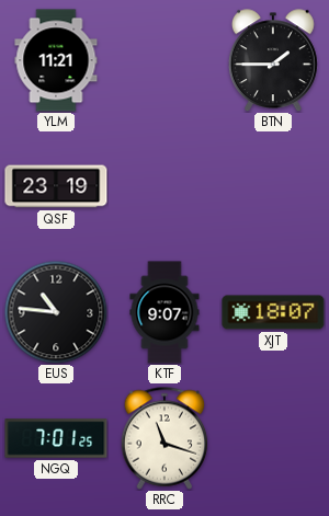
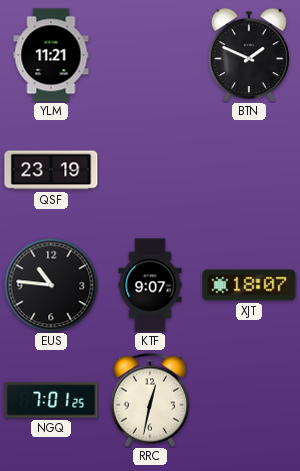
BTN: 1:45 -> 1:49 (249, 55)
RRC: 11:18 -> 12:32 (150, 400)
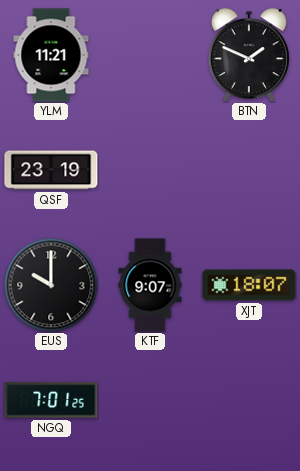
EUS: 10:46 -> 10:00 (51, 285)
RRC: 12:32 -> none (150, 400)
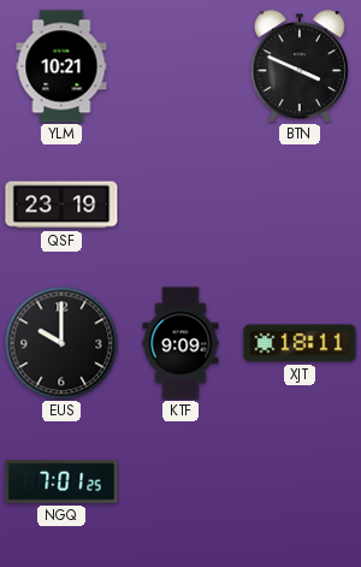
YLM: 11:21 -> 10:21 (61, 66)
BTN: 1:49 -> 3:49 (300, 66)
KTF: 9:07 -> 9:09 (180, 343)
XJT: 18:07 -> 18:11 (300, 343)
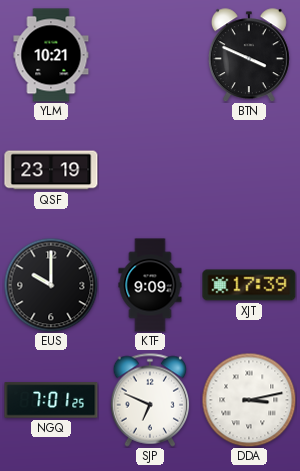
XJT: 18:11 -> 17:39 (249, 285)
SJP: none -> 6:49 (150, 400)
DDA: none -> 3:13 (249, 400)
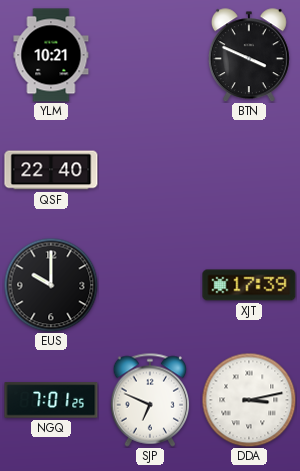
QSF: 23:19 -> 22:40 (51, 170)
KTF: 9:09 -> none (150, 285)
